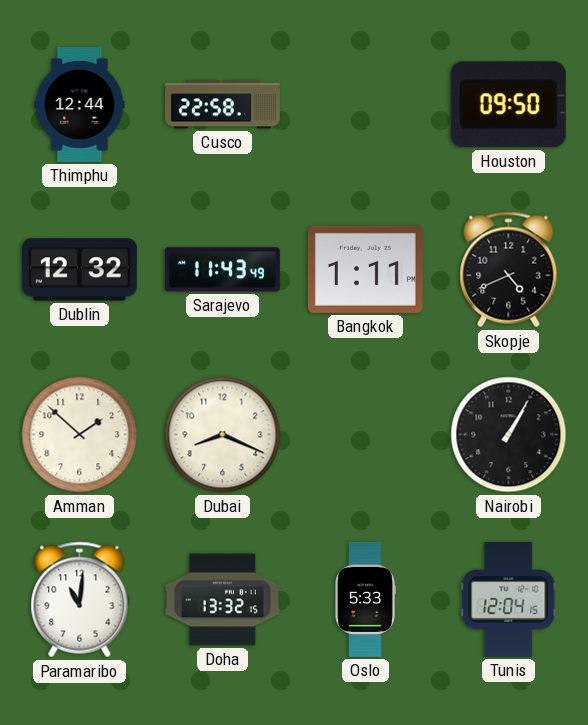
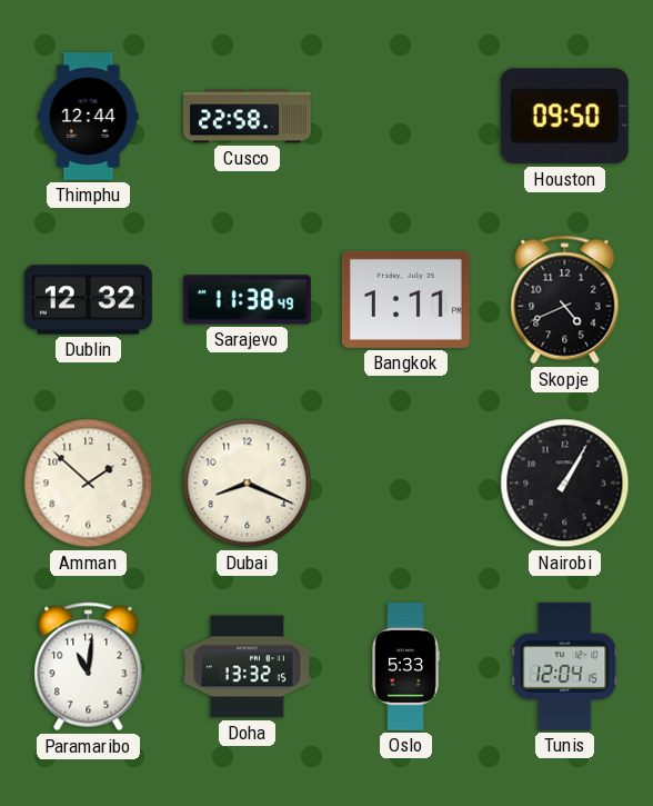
Sarajevo: 11:43 -> 11:38 (247, 300)
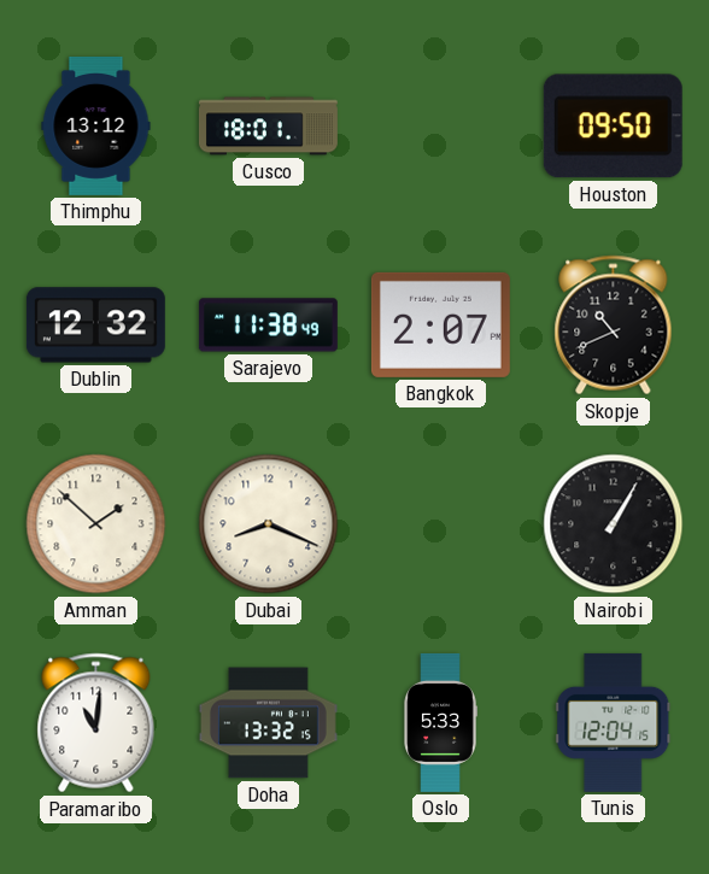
Thimphu: 12:44 -> 13:12 (96, 125)
Cusco: 22:58 -> 18:01 (268, 127)
Bangkok: 1:11 -> 2:07 (440, 324)
Skopje: 4:41 -> 10:41 (614, 325)
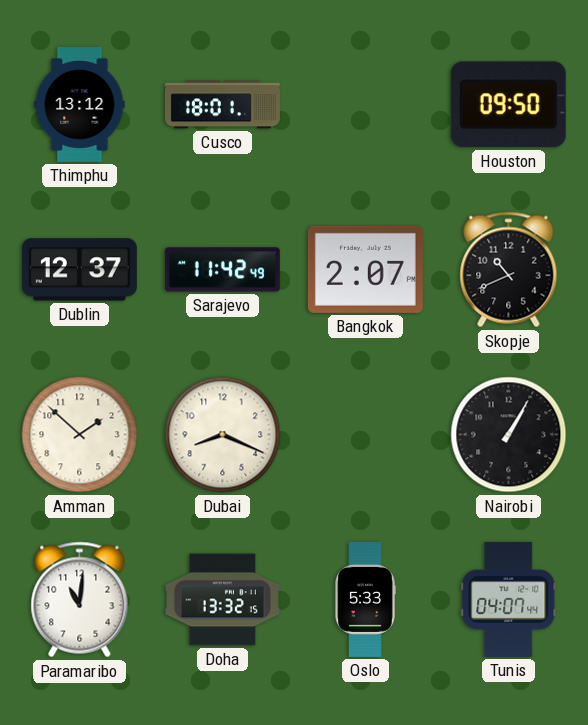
Dublin: 12:32 -> 12:37 (79, 270)
Sarajevo: 11:38 -> 11:42 (222, 270)
Tunis: 12:04 -> 04:07 (509, 599)
